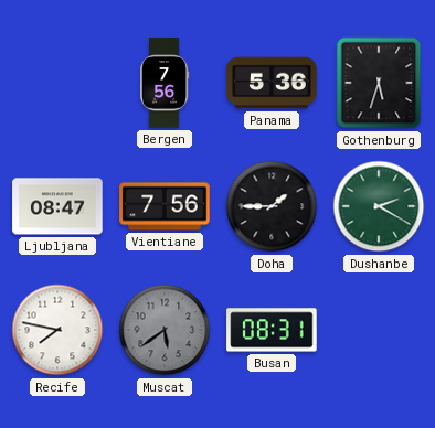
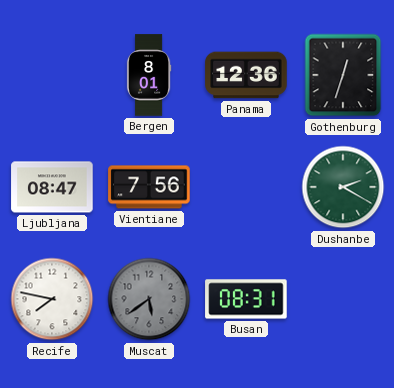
Bergen: 7:56 -> 8:01 (149, 75)
Panama: 5:36 -> 12:36 (246, 75)
Gothenburg: 5:33 -> 12:33 (343, 75)
Doha: 1:45 -> none (272, 206)
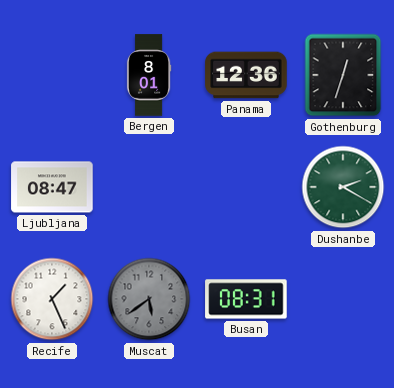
Vientiane: 7:56 -> none (149, 187)
Recife: 7:47 -> 1:26 (52, 299)
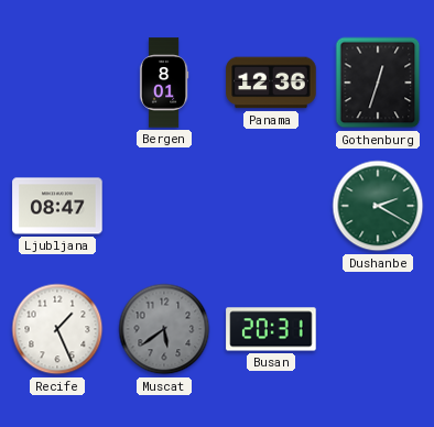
Busan: 08:31 -> 20:31 (271, 329)
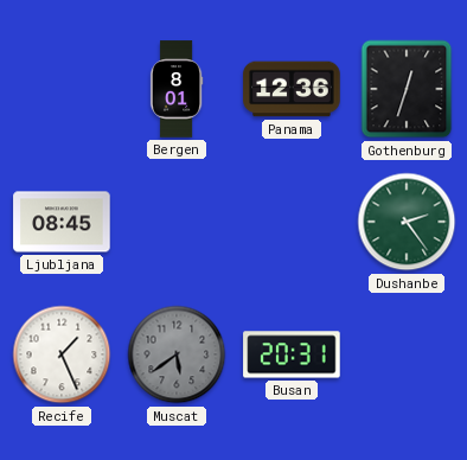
Ljubljana: 08:47 -> 08:45 (62, 222)
Dushanbe: 2:20 -> 2:24 (407, 222)
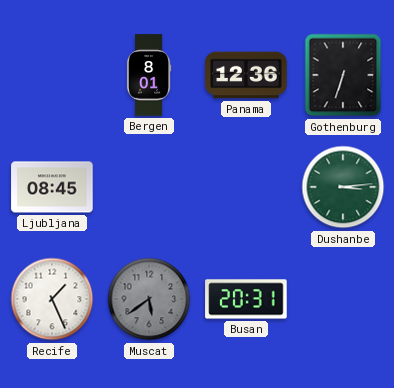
Gothenburg: 12:33 -> 6:33 (343, 75)
Dushanbe: 2:24 -> 3:14 (343, 187)
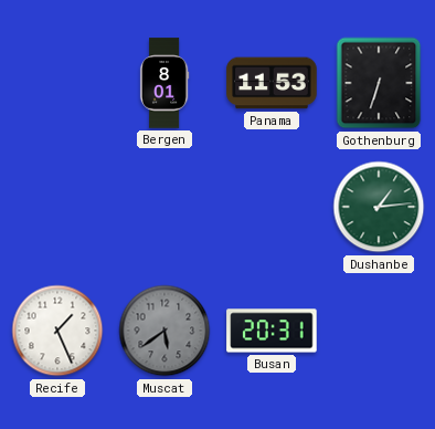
Panama: 12:36 -> 11:53 (272, 83)
Ljubljana: 08:45 -> none (52, 187)
Dushanbe: 3:14 -> 1:14 (379, 207)
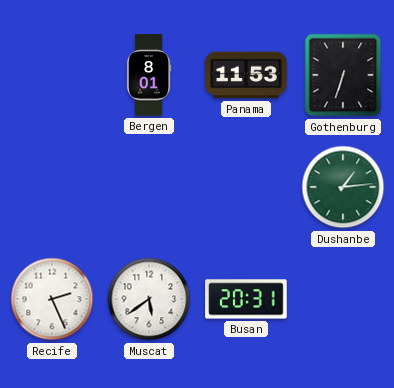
Recife: 1:26 -> 2:26 (52, 299)
Muscat dial: grey -> white (149, 299)
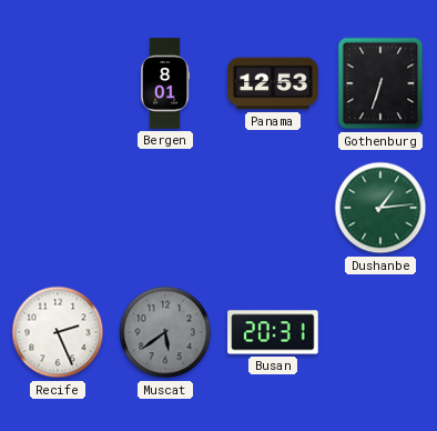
Panama: 11:53 -> 12:53 (273, 83)
Muscat dial: white -> grey (165, 332)
